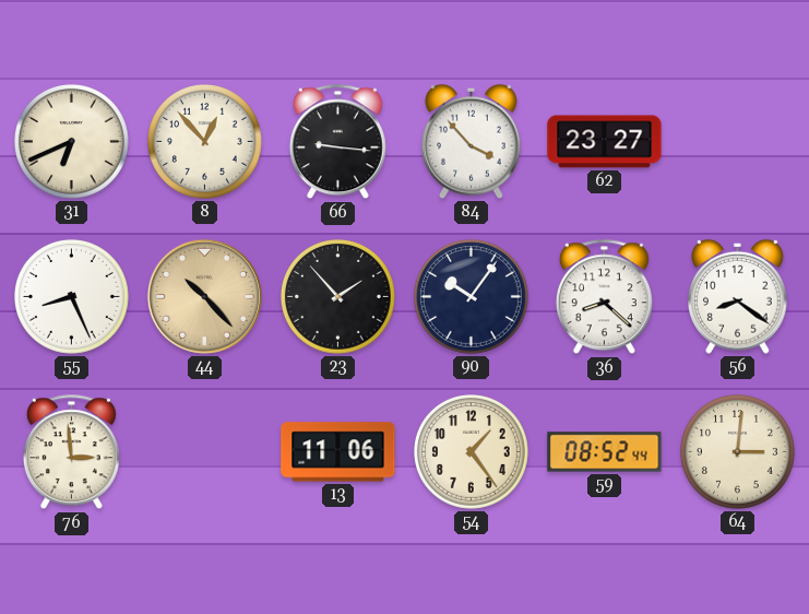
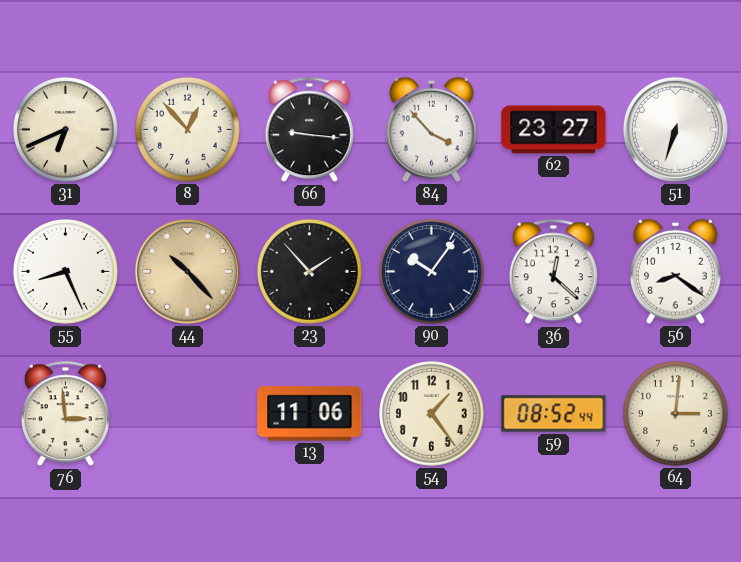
51: none -> 6:33 (675, 129)
36: 8:22 -> 12:22 (553, 272)
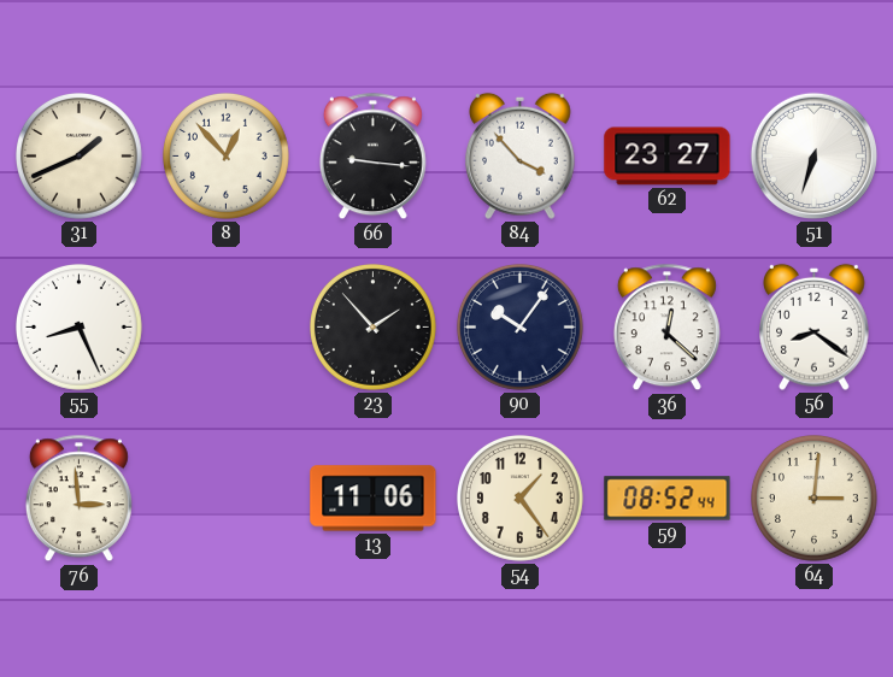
31: 6:41 -> 1:41 (80, 157)
44: 10:23 -> none (187, 271)
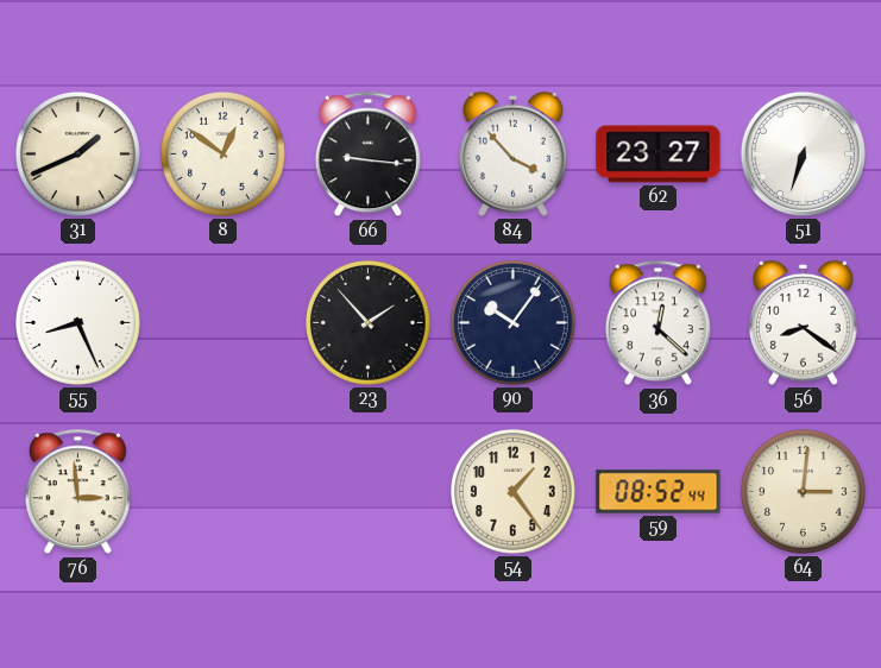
8: 12:53 -> 12:51 (224, 155)
13: 11:06 -> none (374, 499)
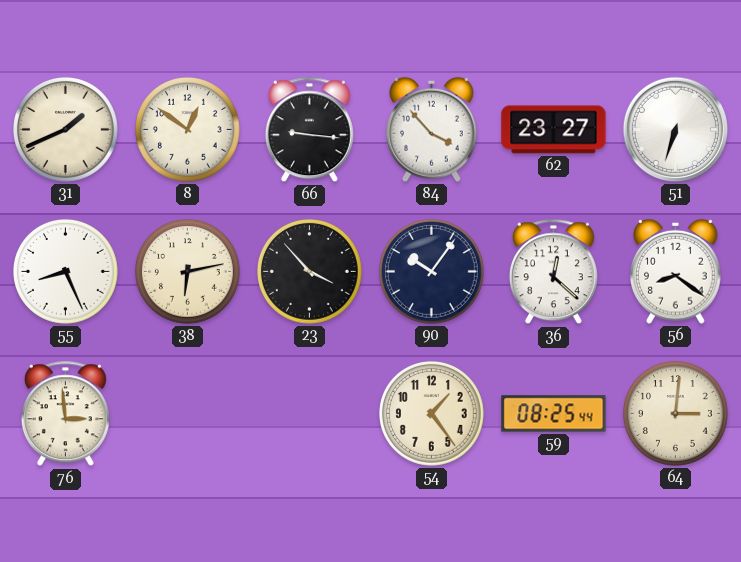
38: none -> 6:13 (188, 272)
23: 1:53 -> 3:53 (310, 272)
59: 08:52 -> 08:25 (554, 414)
